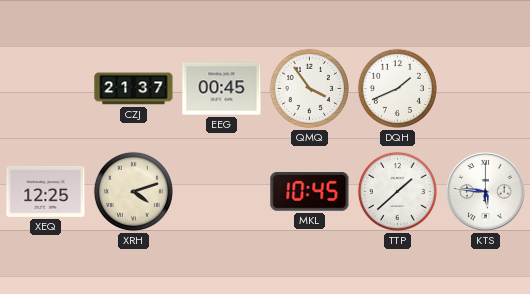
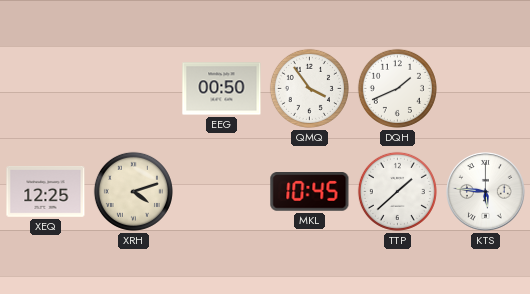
CZJ: 21:37 -> none (134, 89)
EEG: 00:45 -> 00:50 (222, 89)
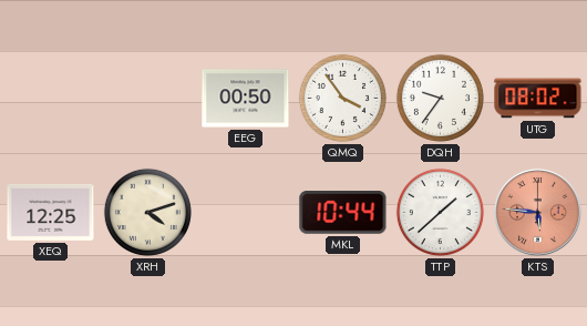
DQH: 1:41 -> 9:36 (440, 98)
UTG: none -> 08:02 (538, 99)
MKL: 10:45 -> 10:44 (343, 213)
KTS dial: white -> salmon (538, 213)
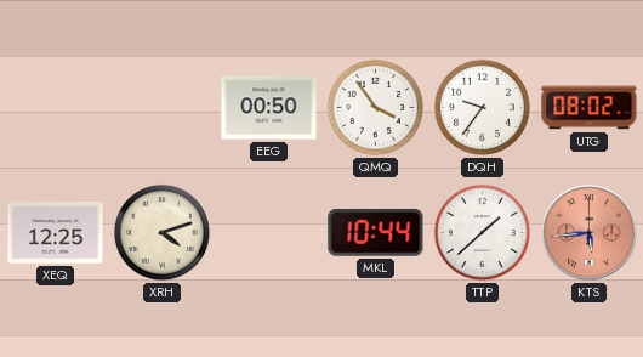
KTS: 5:46 -> 5:44 (590, 233)
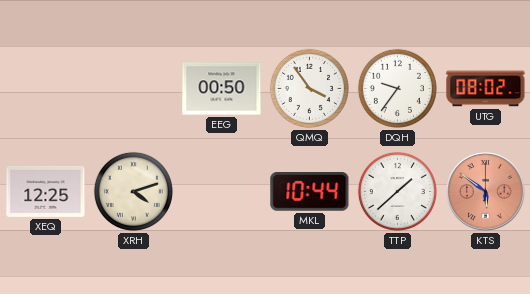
KTS: 5:44 -> 5:51 (486, 192)
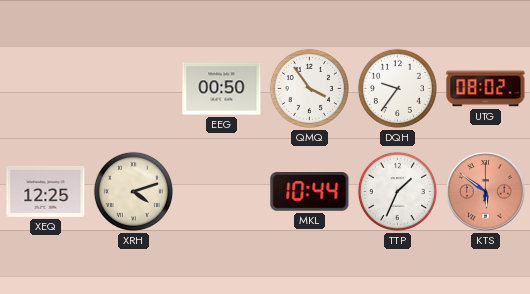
TTP: 1:38 -> 1:34 (397, 191)
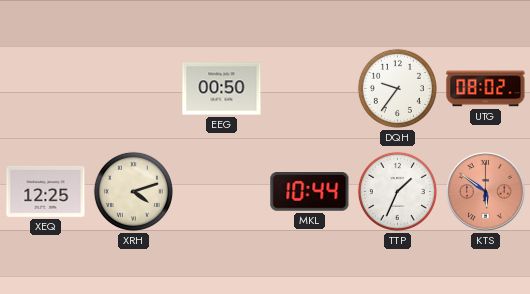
QMQ: 3:54 -> none (309, 88)
